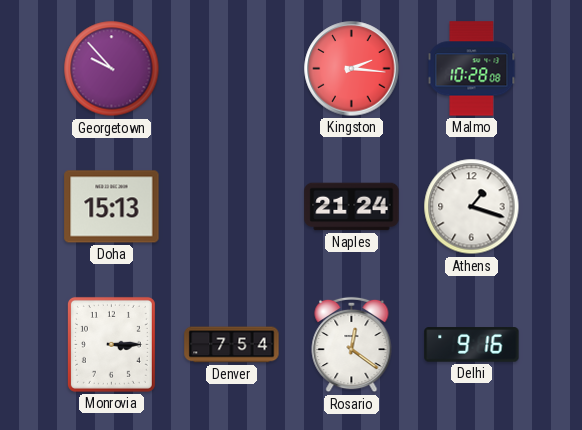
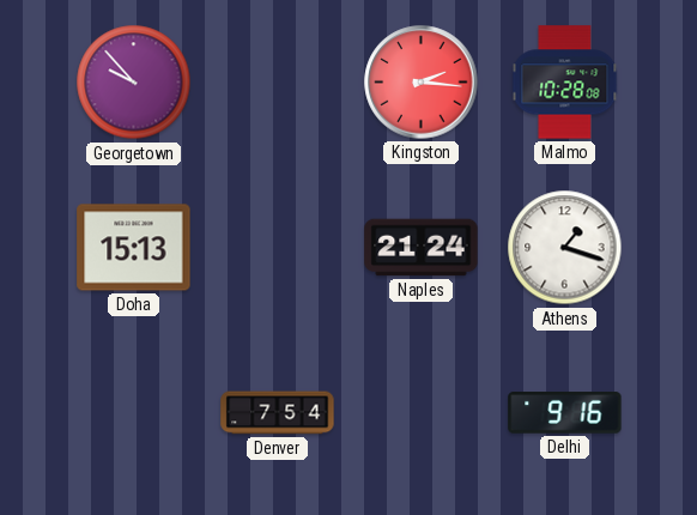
Monrovia: 3:15 -> none (111, 344)
Rosario: 12:21 -> none (352, 345)
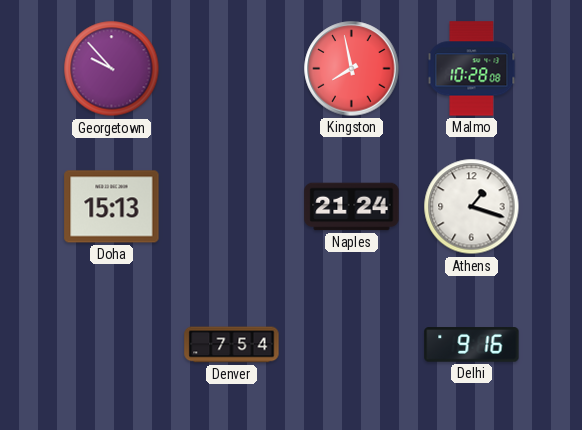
Kingston: 2:16 -> 7:58 (352, 69)
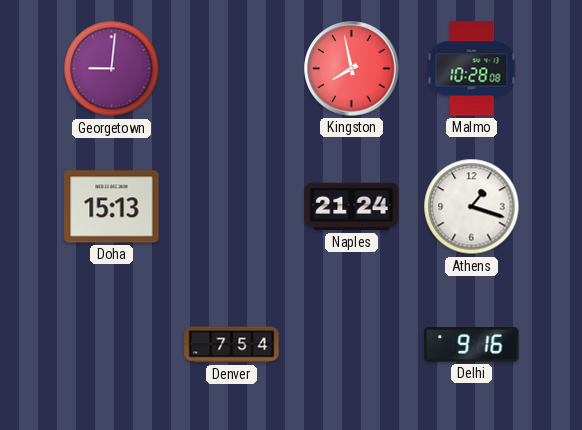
Georgetown: 9:53 -> 9:01 (112, 69)
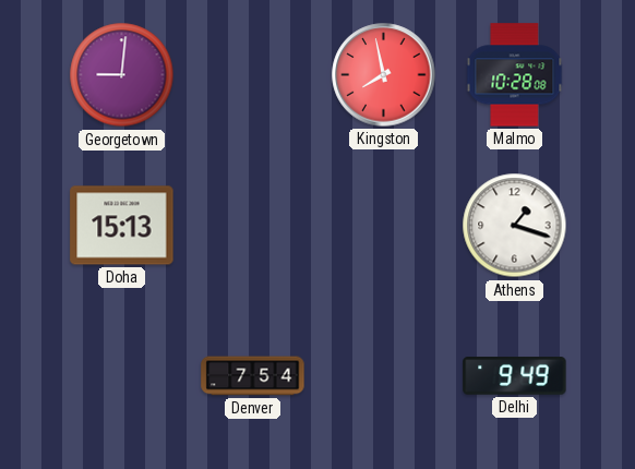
Naples: 21:24 -> none (352, 207)
Delhi: 9:16 -> 9:49 (515, 376)
